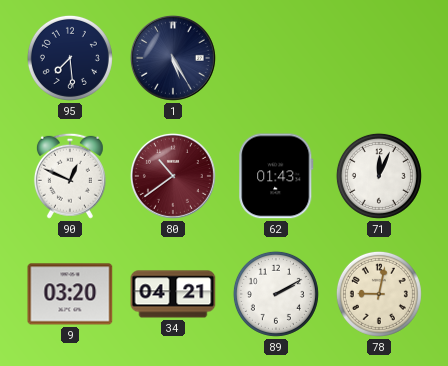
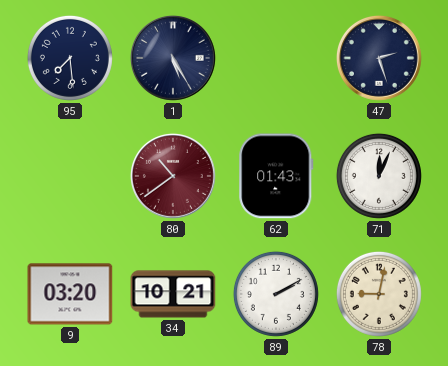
47: none -> 2:27 (379, 58)
90: 12:49 -> none (70, 176)
34: 04:21 -> 10:21 (173, 294)
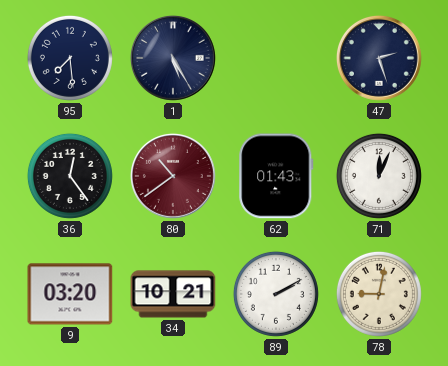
36: none -> 12:24 (70, 176)
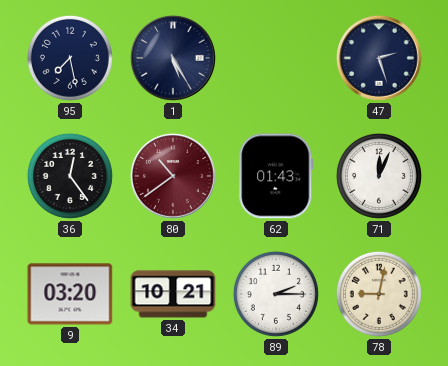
95: 7:29 -> 7:28 (70, 58)
89: 2:10 -> 2:15 (276, 294)
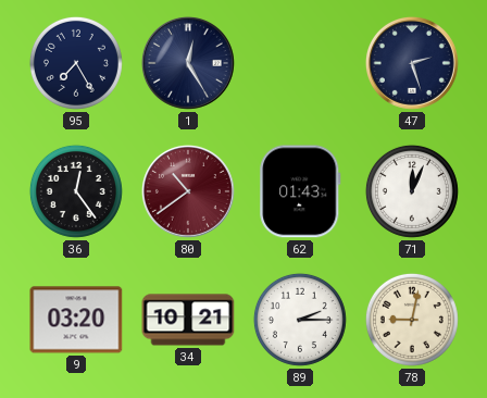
95: 7:28 -> 7:25 (76, 63)
1: 5:25 -> 12:25 (188, 63)
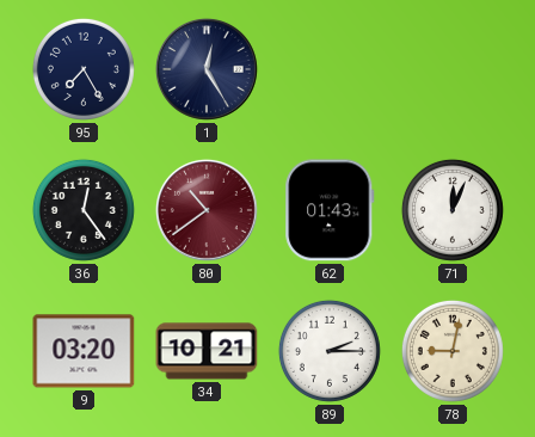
47: 2:27 -> none (412, 63)
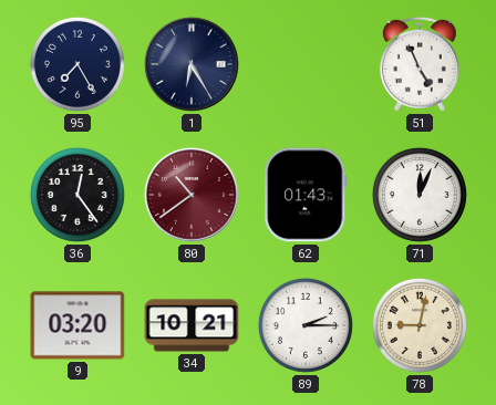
1: 12:25 -> 6:25 (192, 64)
51: none -> 4:56 (420, 64)
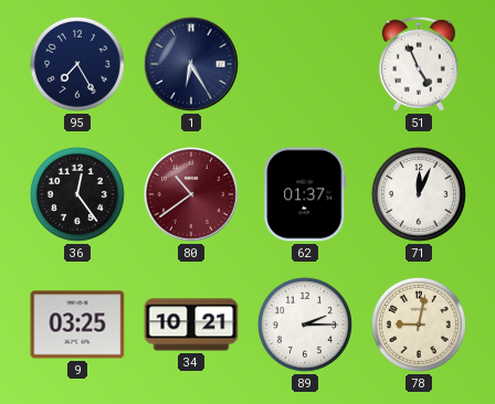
62: 01:43 -> 01:37 (305, 194)
9: 03:20 -> 03:25 (77, 325)
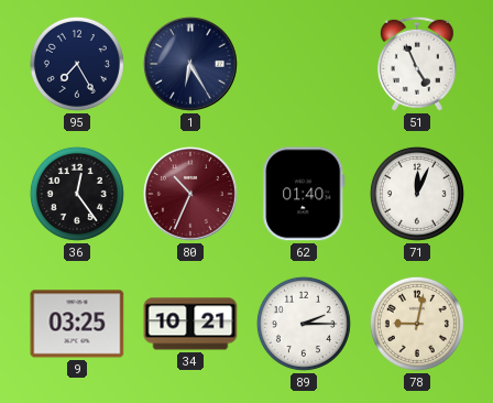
80: 10:39 -> 10:34 (190, 194)
62: 01:37 -> 01:40 (304, 194)
